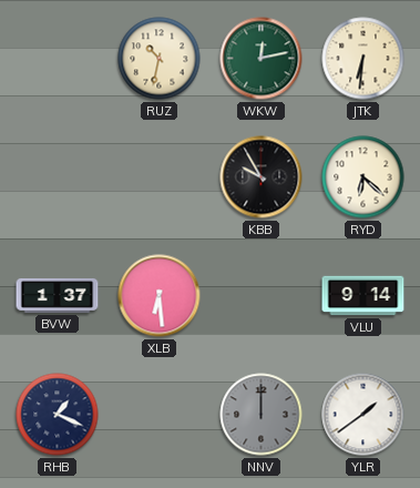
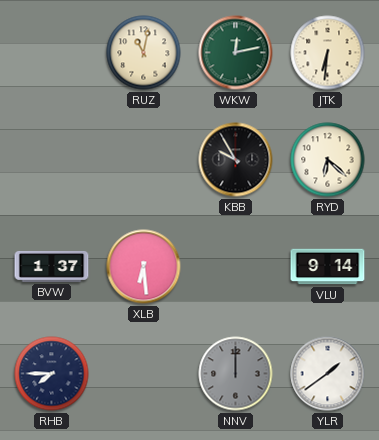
RUZ: 10:32 -> 11:02 (144, 53)
RHB: 1:19 -> 7:45 (52, 374)
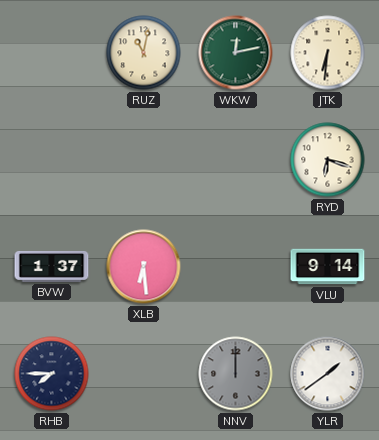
KBB: 9:55 -> none (236, 160)
RYD: 6:22 -> 6:18 (328, 160)
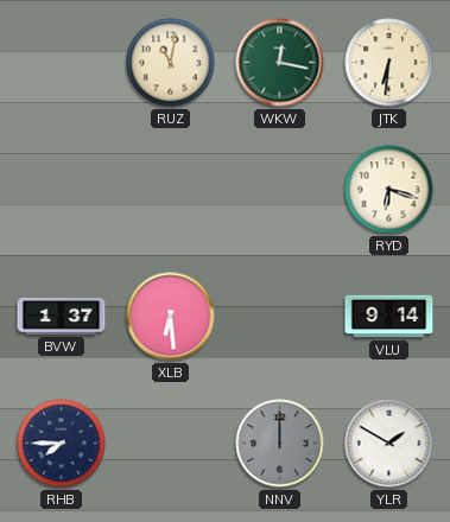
WKW: 12:13 -> 12:17 (280, 63)
YLR: 1:39 -> 1:50 (389, 444)
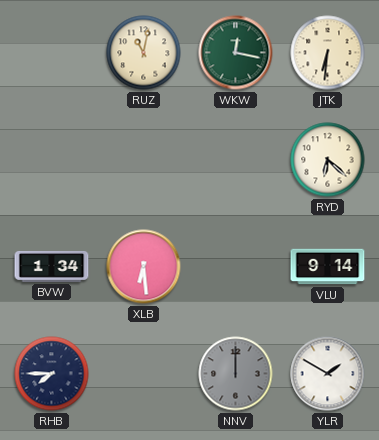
RYD: 6:18 -> 6:22 (328, 160)
BVW: 1:37 -> 1:34 (52, 266)
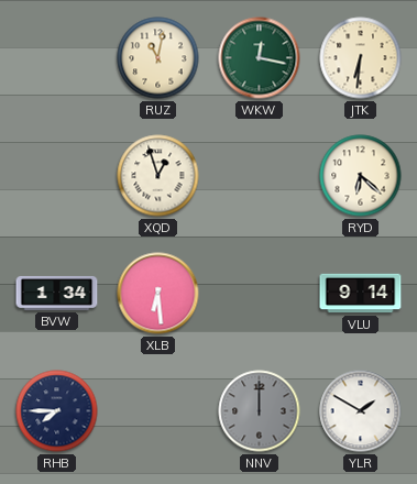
XQD: none -> 12:57 (158, 176)
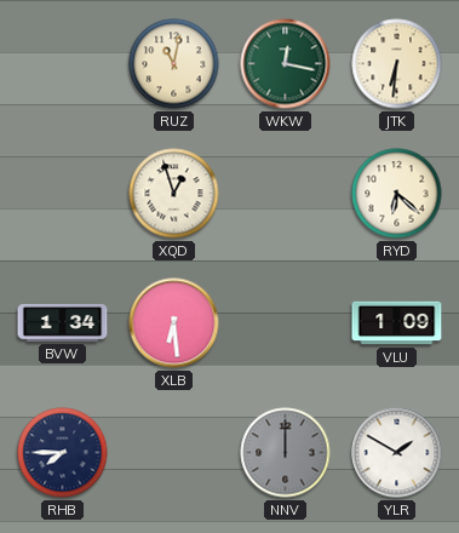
VLU: 9:14 -> 1:09 (397, 323)
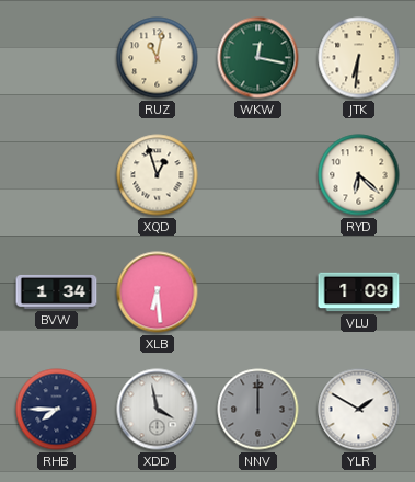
XDD: none -> 3:58 (158, 410)
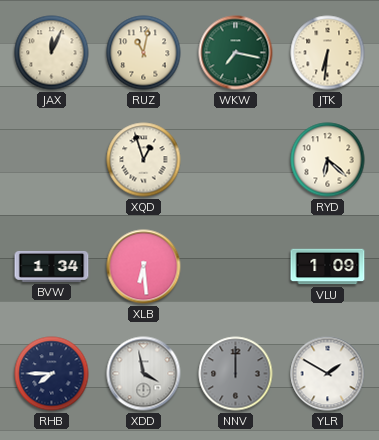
JAX: none -> 12:04 (52, 53)
WKW: 12:17 -> 7:17 (236, 53)
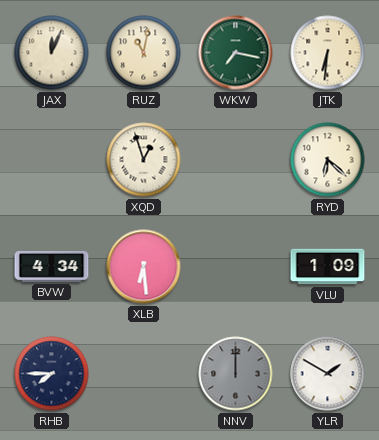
BVW: 1:34 -> 4:34 (52, 266)
XDD: 3:58 -> none (144, 374)
